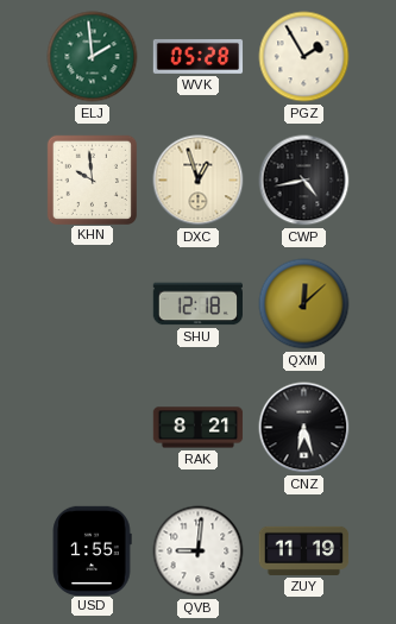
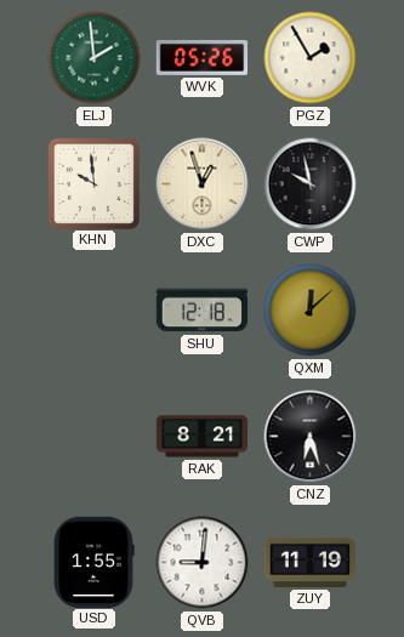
WVK: 05:28 -> 05:26 (203, 57)
CWP: 4:43 -> 9:58 (311, 184)
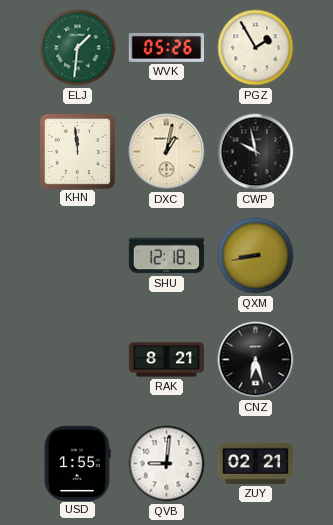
ELJ: 1:59 -> 1:31 (78, 48)
KHN: 9:59 -> 11:59 (77, 151)
DXC: 12:57 -> 1:02 (167, 152)
QXM: 12:08 -> 8:43 (256, 256)
ZUY: 11:19 -> 02:21 (256, 463)
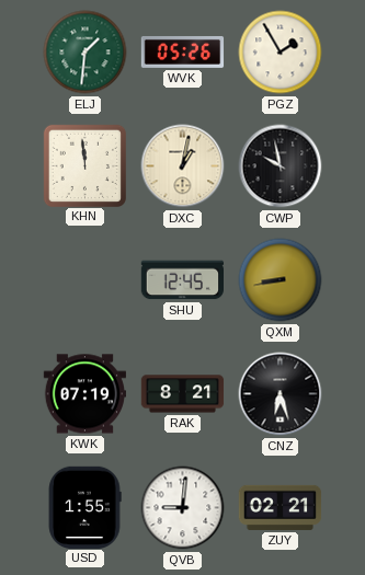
SHU: 12:18 -> 12:45 (182, 280)
KWK: none -> 07:19 (84, 394)
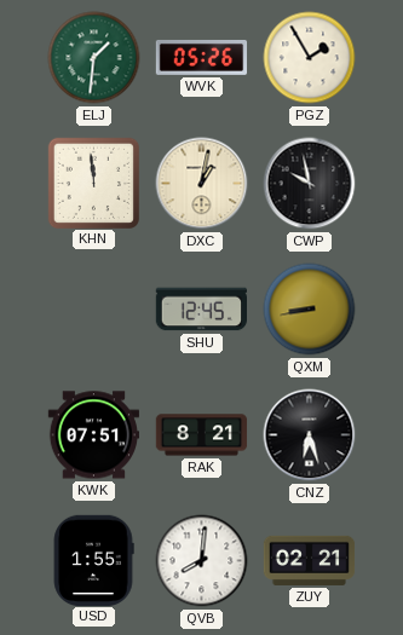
KWK: 07:19 -> 07:51 (93, 435)
QVB: 9:01 -> 8:01 (202, 561)
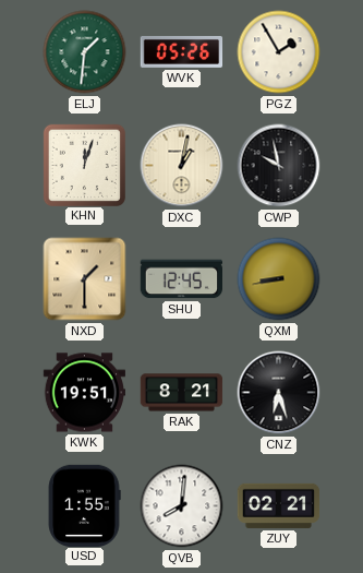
KHN: 11:59 -> 12:03 (84, 165)
NXD: none -> 1:30 (85, 279)
KWK: 07:51 -> 19:51 (84, 393)
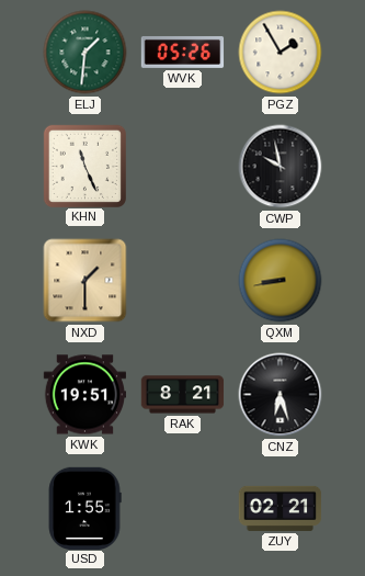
KHN: 12:03 -> 11:26 (84, 166)
DXC: 1:02 -> none (182, 166)
SHU: 12:45 -> none (181, 279)
QVB: 8:01 -> none (182, 506)
